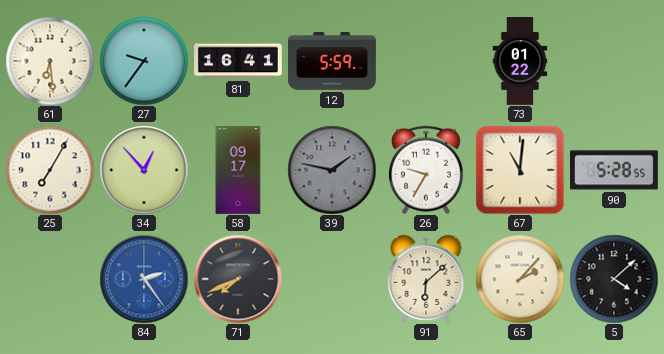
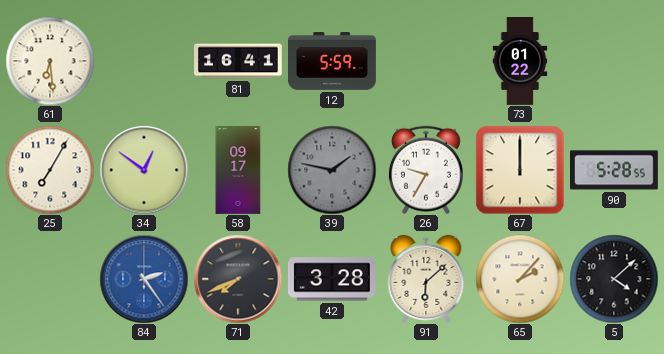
27: 9:36 -> none (144, 61)
34: 12:53 -> 12:51 (144, 170)
67: 11:01 -> 12:00 (520, 170)
42: none -> 3:28 (332, 279)
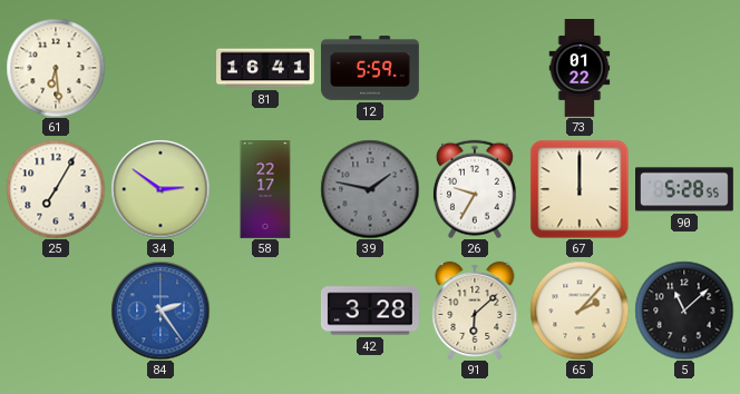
34: 12:51 -> 2:51 (160, 189)
58: 09:17 -> 22:17 (265, 190)
71: 7:41 -> none (238, 279)
5: 4:08 -> 11:08 (684, 311)
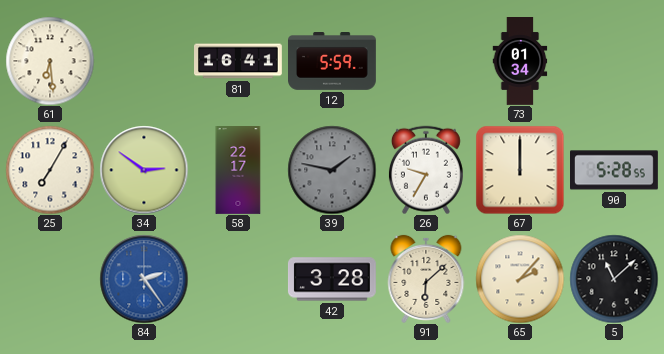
73: 01:22 -> 01:34 (520, 62)
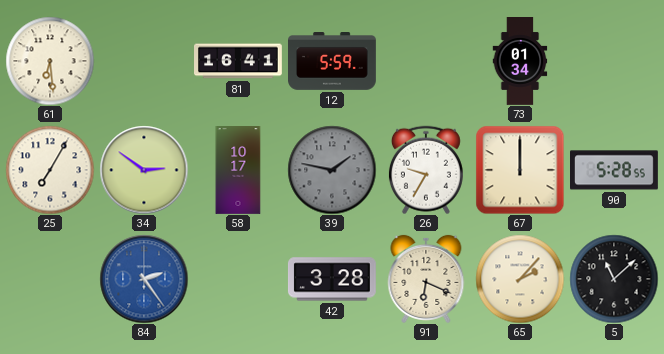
58: 22:17 -> 10:17 (238, 171)
91: 6:08 -> 6:19 (426, 279)
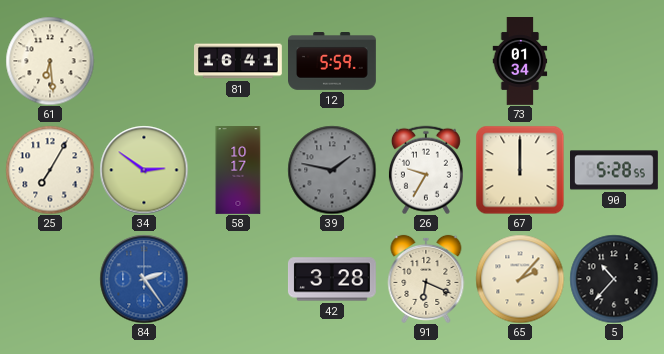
5: 11:08 -> 10:37 (614, 279)
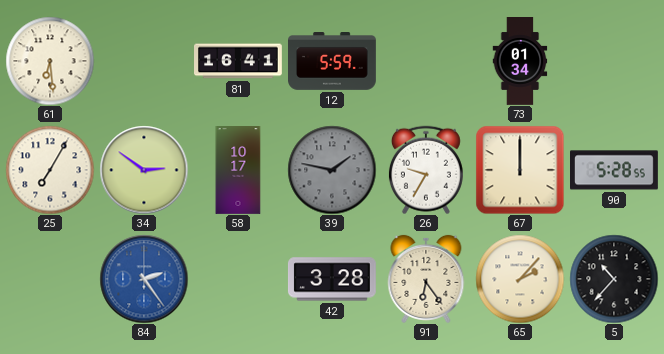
91: 6:19 -> 6:24 (426, 279)
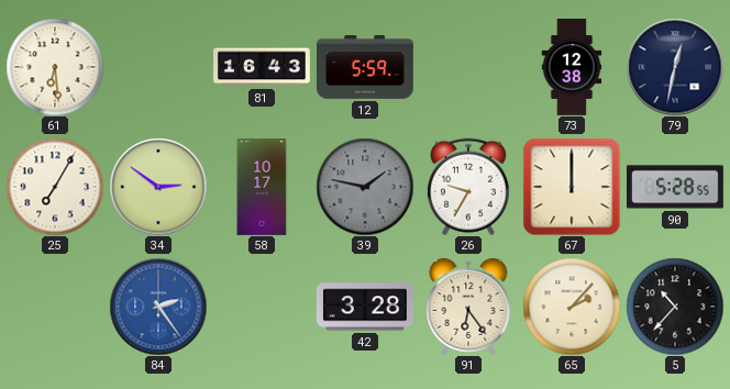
81: 16:41 -> 16:43 (263, 67)
73: 01:34 -> 12:38 (572, 68)
79: none -> 12:32 (675, 67)
